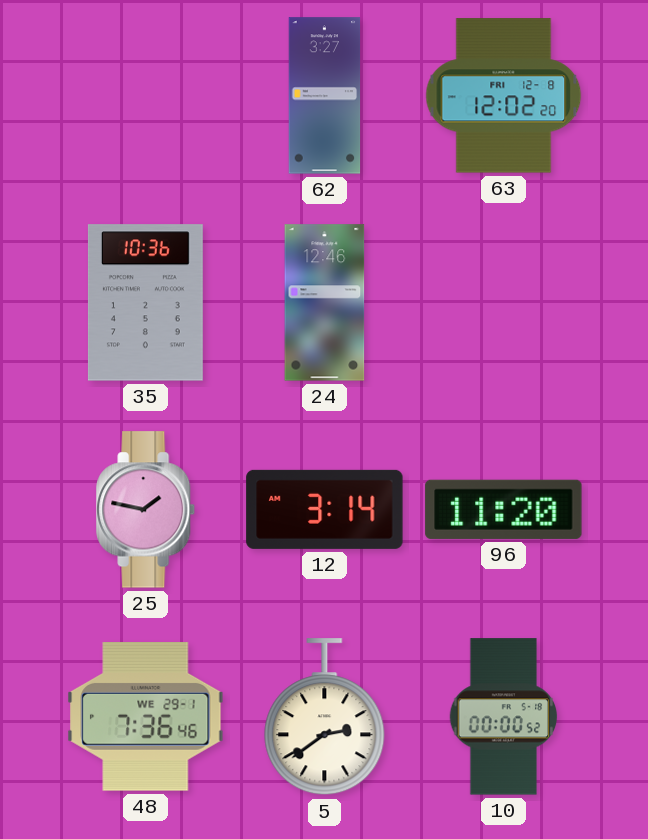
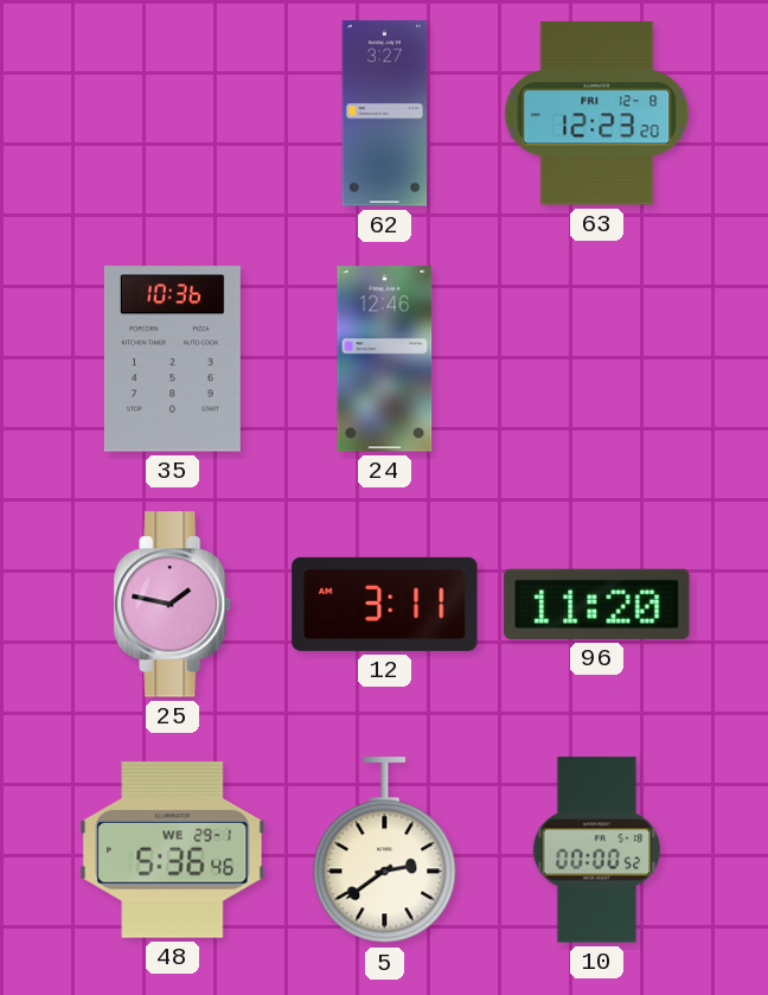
63: 12:02 -> 12:23 (597, 114)
12: 3:14 -> 3:11 (385, 604)
48: 7:36 -> 5:36 (173, 850)
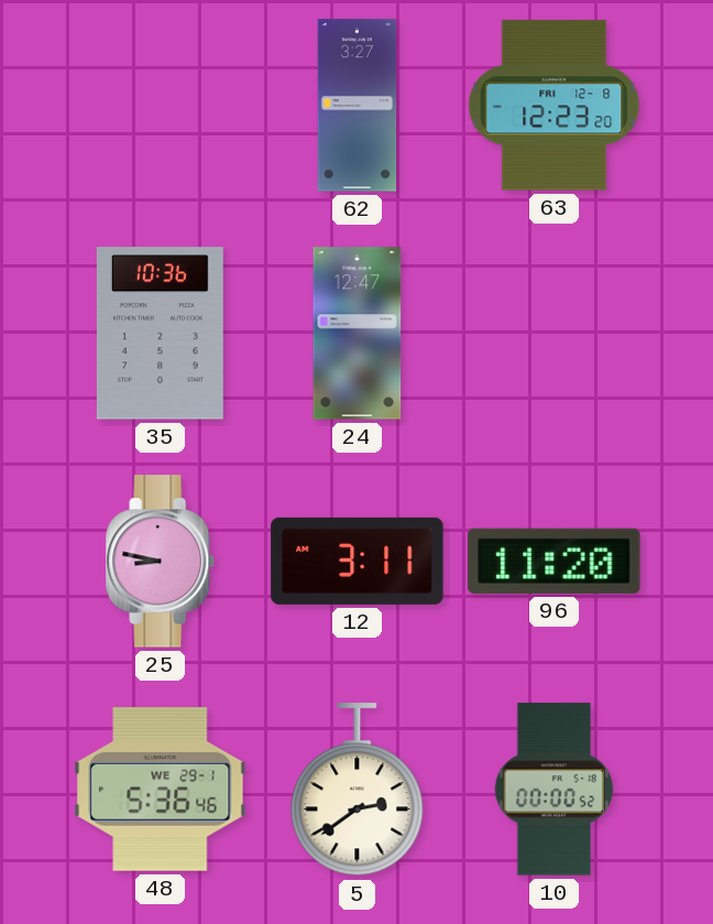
24: 12:46 -> 12:47 (358, 334)
25: 1:47 -> 8:47 (161, 562)
